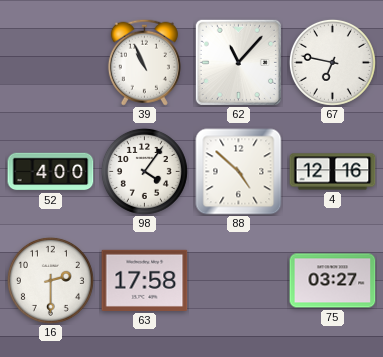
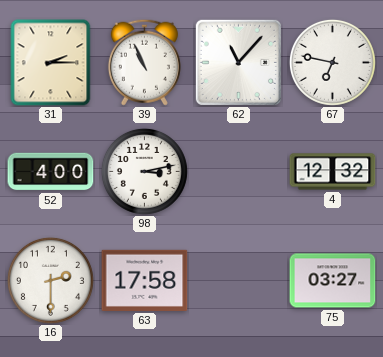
31: none -> 2:15 (51, 63)
98: 4:06 -> 3:13 (144, 171)
88: 4:52 -> none (239, 172)
4: 12:16 -> 12:32 (333, 172)
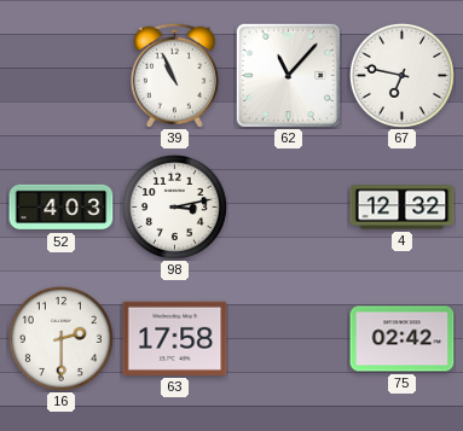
31: 2:15 -> none (51, 63)
52: 4:00 -> 4:03 (62, 208)
75: 03:27 -> 02:42 (403, 339)
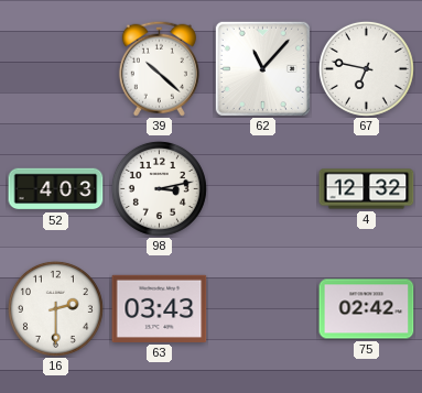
39: 10:56 -> 10:22 (159, 68)
63: 17:58 -> 03:43 (160, 308)
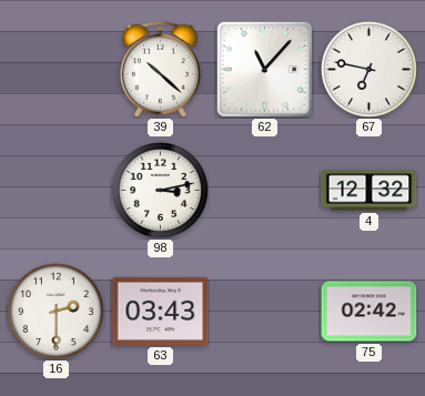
52: 4:03 -> none (56, 189)
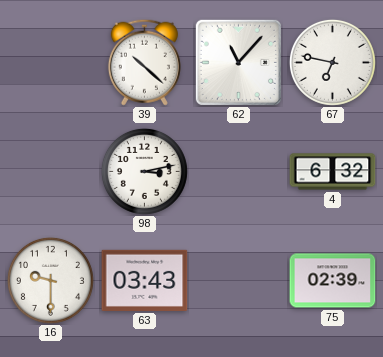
4: 12:32 -> 6:32 (333, 172)
16: 2:30 -> 9:30 (50, 280)
75: 02:42 -> 02:39 (333, 281)
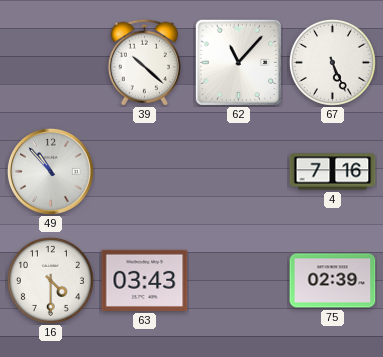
67: 6:47 -> 5:26 (332, 62)
49: none -> 10:53 (50, 171)
98: 3:13 -> none (144, 171)
4: 6:32 -> 7:16 (333, 172)
16: 9:30 -> 4:30 (50, 280)
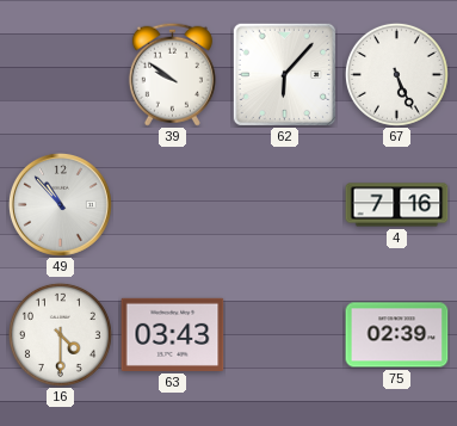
39: 10:22 -> 9:51 (172, 74)
62: 11:07 -> 6:07 (284, 74)
